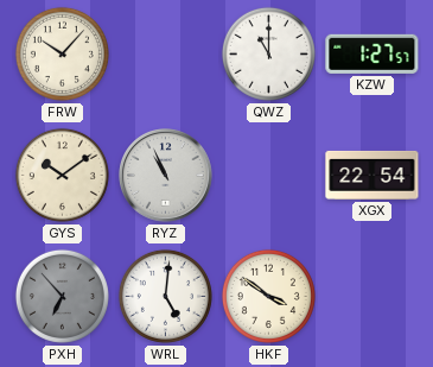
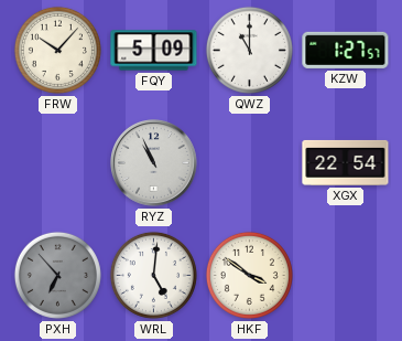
FQY: none -> 5:09 (154, 51)
GYS: 10:09 -> none (62, 175)
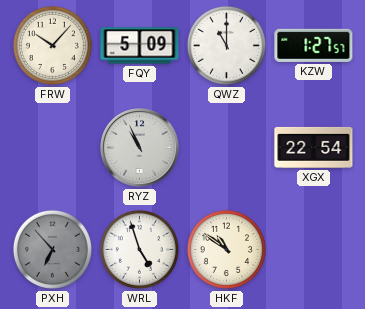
WRL: 5:01 -> 4:57 (139, 249)
HKF: 3:51 -> 10:51 (226, 249)
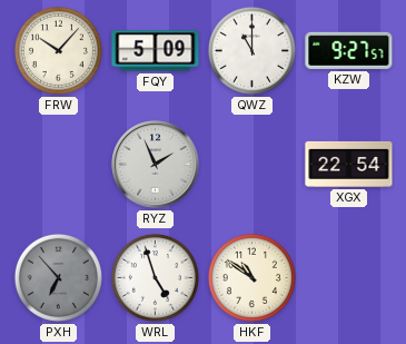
KZW: 1:27 -> 9:27 (349, 50)
RYZ: 10:56 -> 1:56 (156, 165)
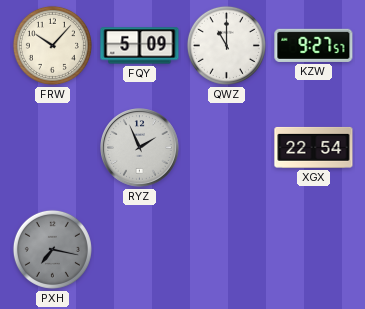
PXH: 6:53 -> 7:17 (52, 249)
WRL: 4:57 -> none (155, 277)
HKF: 10:51 -> none (251, 277)
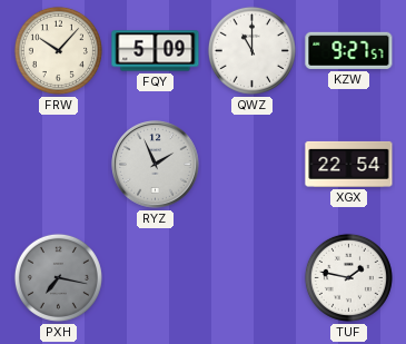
TUF: none -> 1:47 (348, 277)
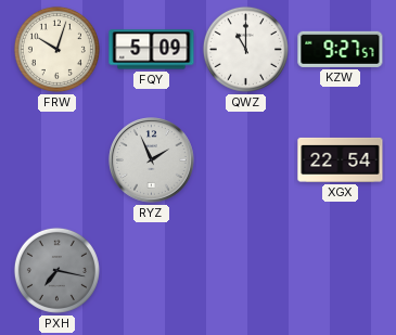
FRW: 10:07 -> 10:03 (56, 49)
TUF: 1:47 -> none (348, 277)
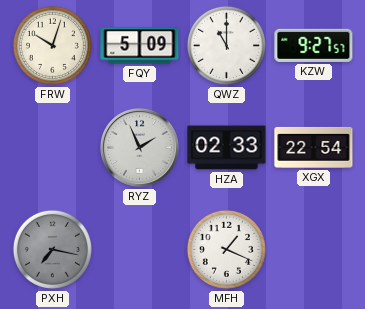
HZA: none -> 02:33 (227, 148)
MFH: none -> 1:19 (226, 249)
